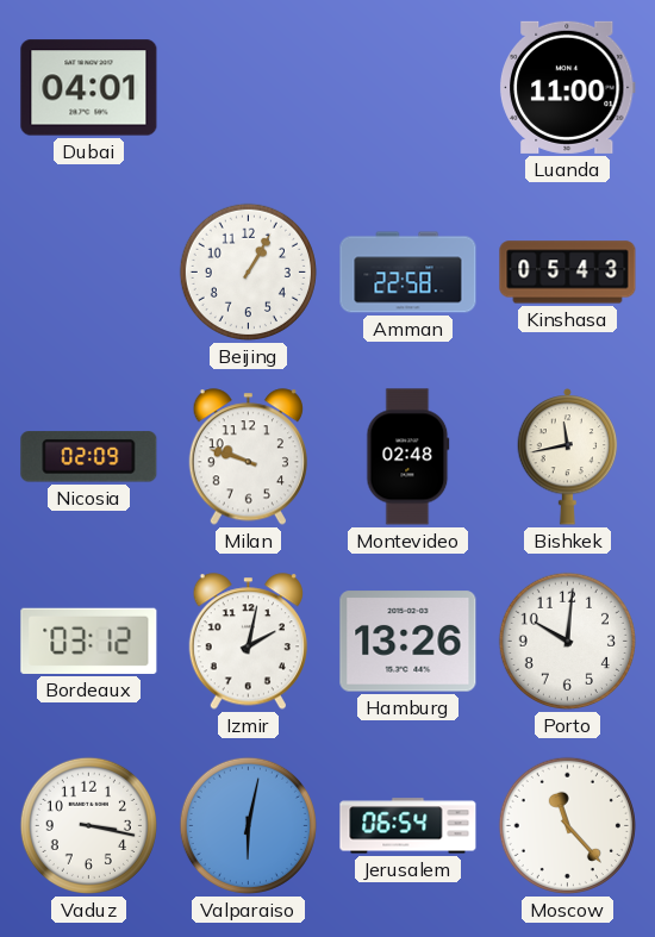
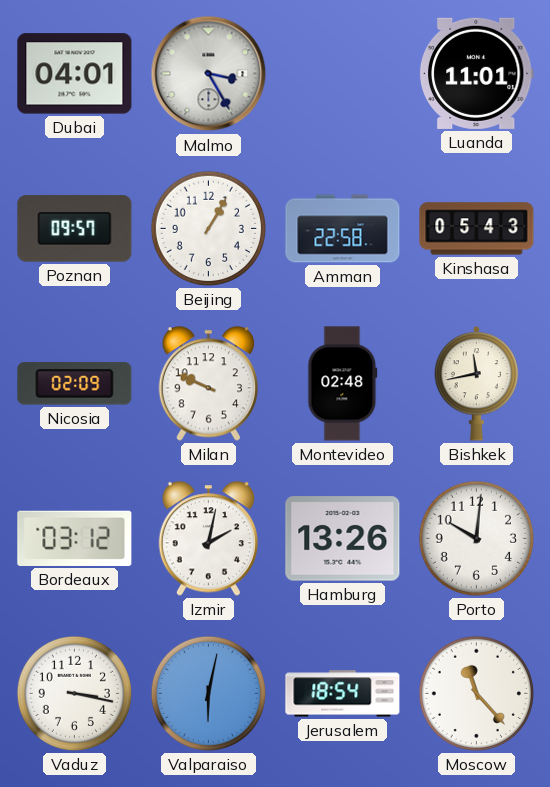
Malmo: none -> 3:25 (209, 74)
Luanda: 11:00 -> 11:01 (476, 73)
Poznan: none -> 09:57 (75, 229)
Milan: 9:48 -> 9:49 (208, 384)
Jerusalem: 06:54 -> 18:54 (343, 694)
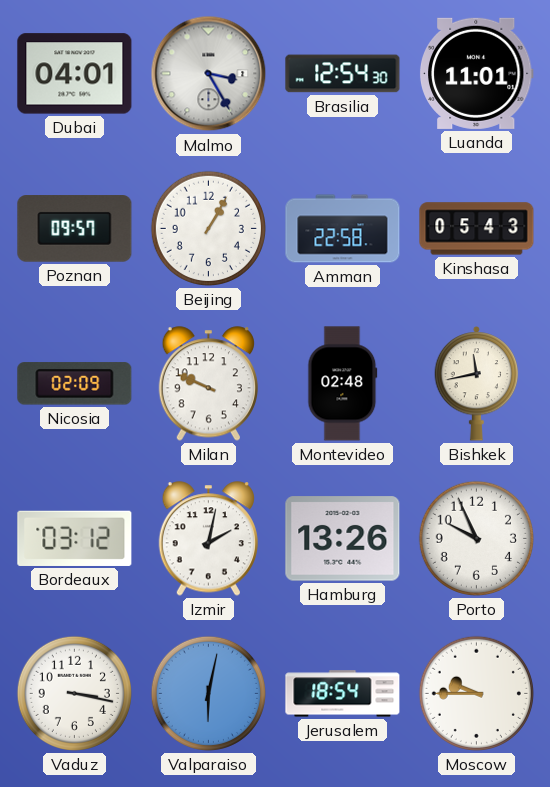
Brasilia: none -> 12:54 (343, 74)
Porto: 10:01 -> 9:56 (476, 538)
Moscow: 11:23 -> 9:45 (476, 693)
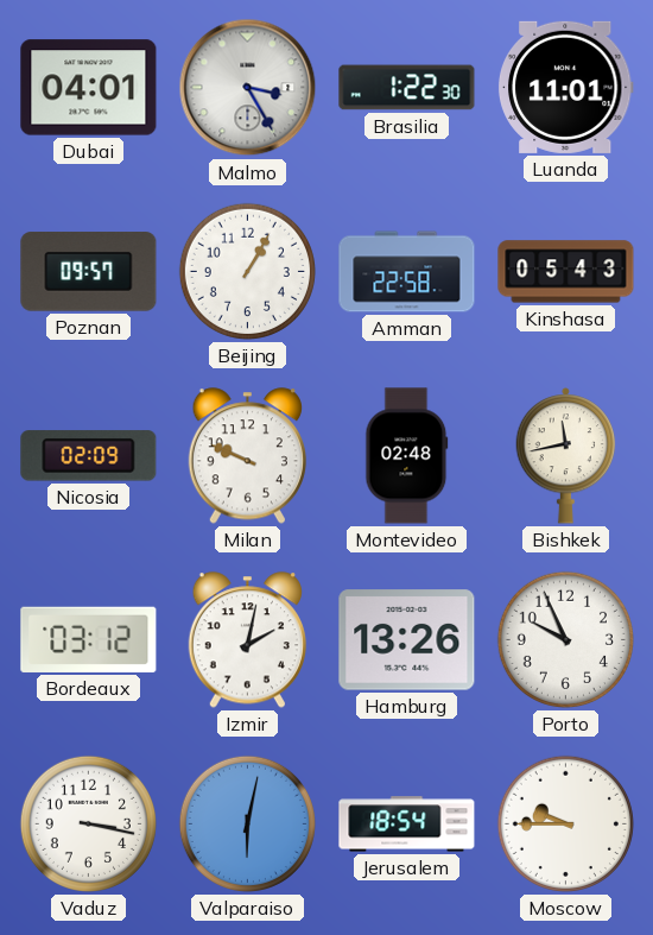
Brasilia: 12:54 -> 1:22 (407, 88)
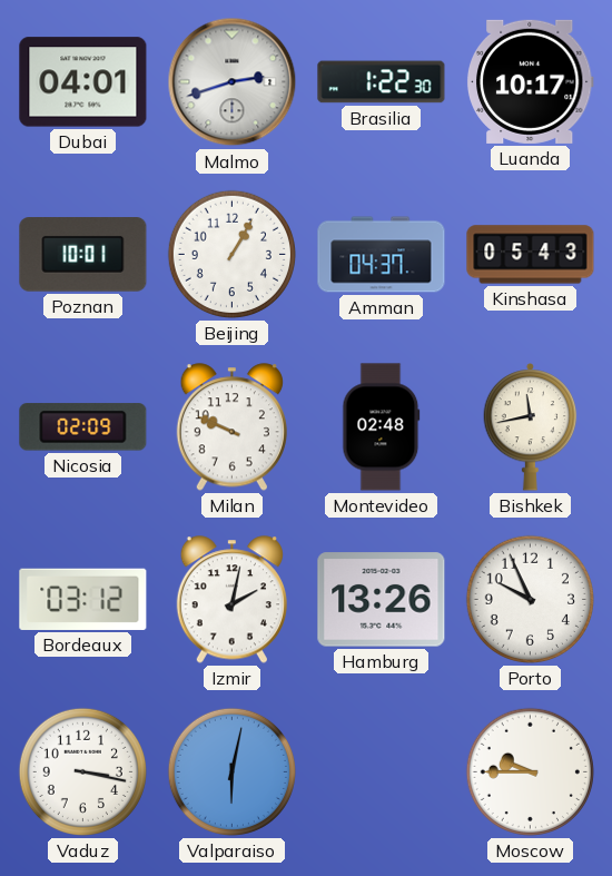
Malmo: 3:25 -> 2:42 (233, 82)
Luanda: 11:01 -> 10:17 (530, 81)
Poznan: 09:57 -> 10:01 (83, 255)
Amman: 22:58 -> 04:37 (382, 255)
Jerusalem: 18:54 -> none (407, 825)
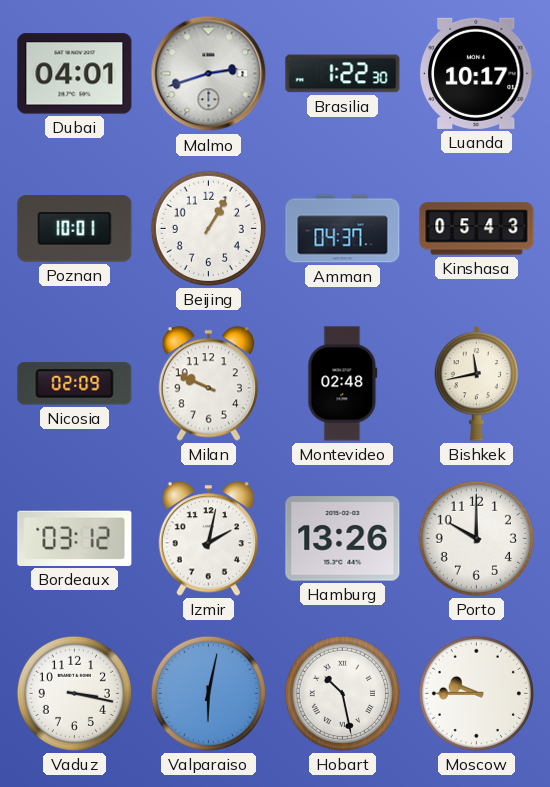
Porto: 9:56 -> 10:00 (476, 538)
Hobart: none -> 10:28 (342, 693)
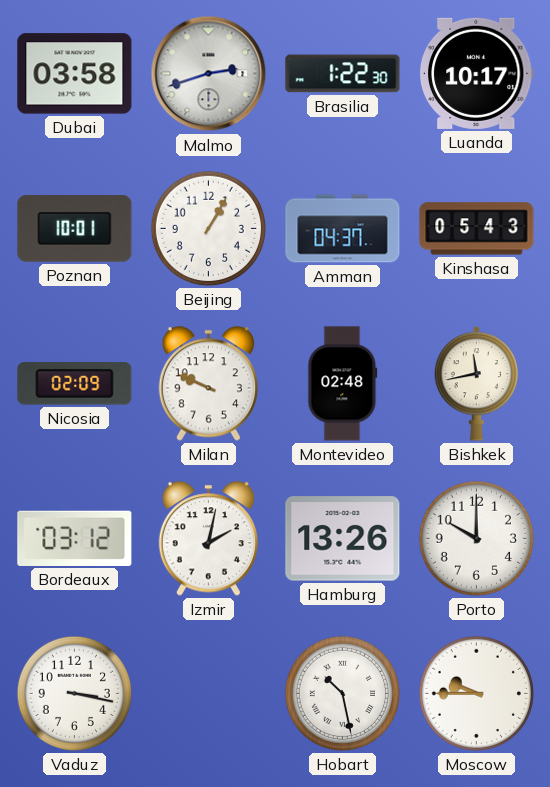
Dubai: 04:01 -> 03:58 (75, 74)
Valparaiso: 6:02 -> none (208, 693)
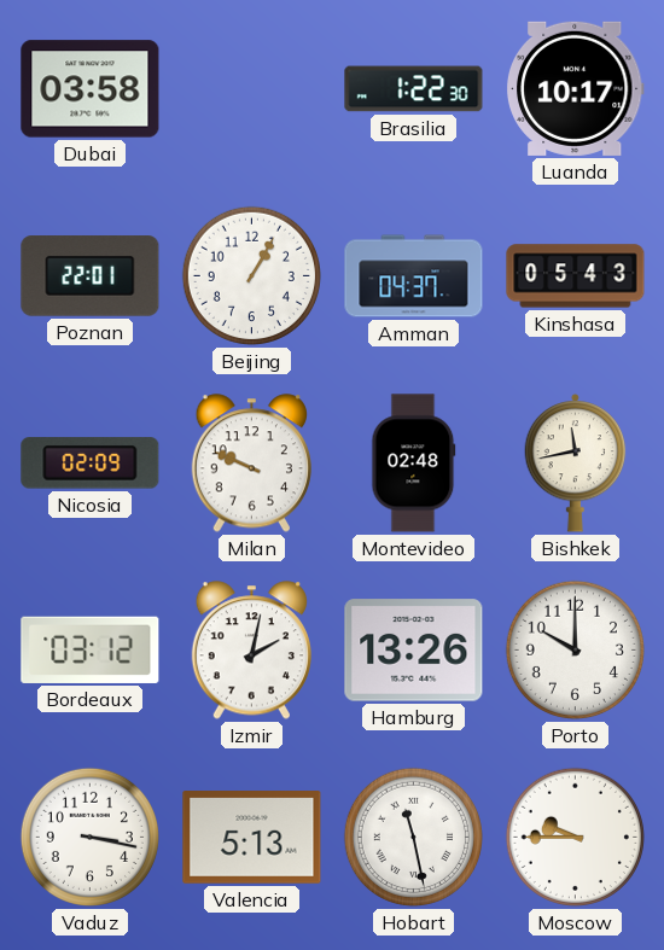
Malmo: 2:42 -> none (209, 74)
Poznan: 10:01 -> 22:01 (91, 276)
Valencia: none -> 5:13 (252, 838)
Hobart: 10:28 -> 11:28 (413, 837)
